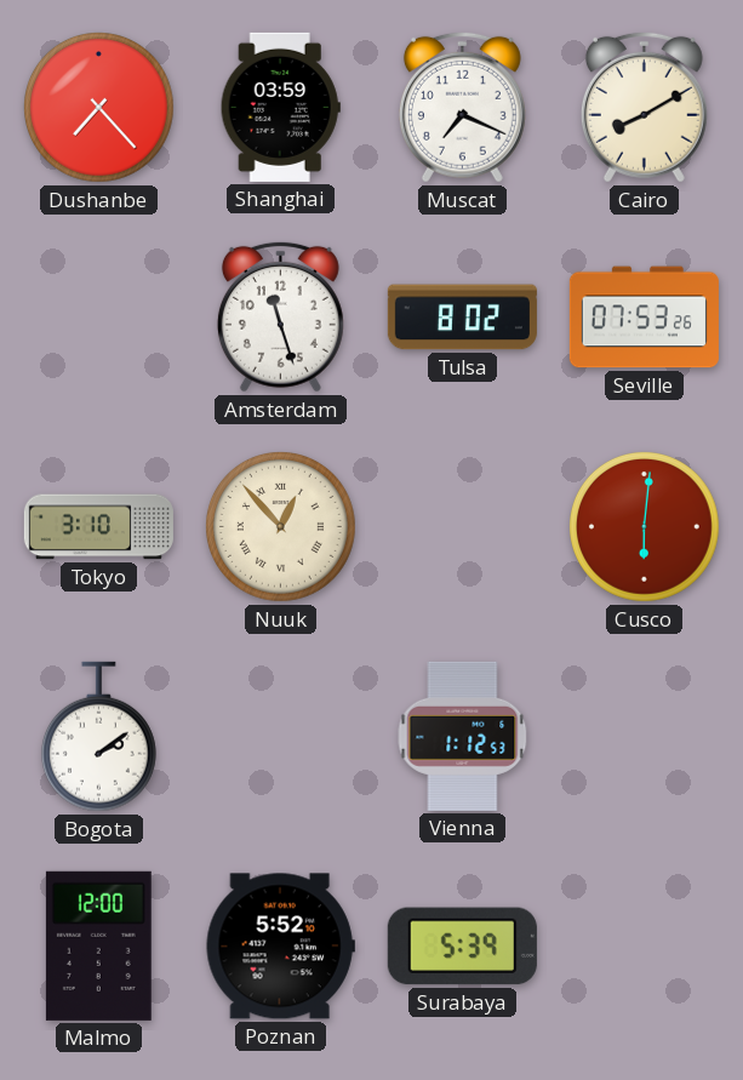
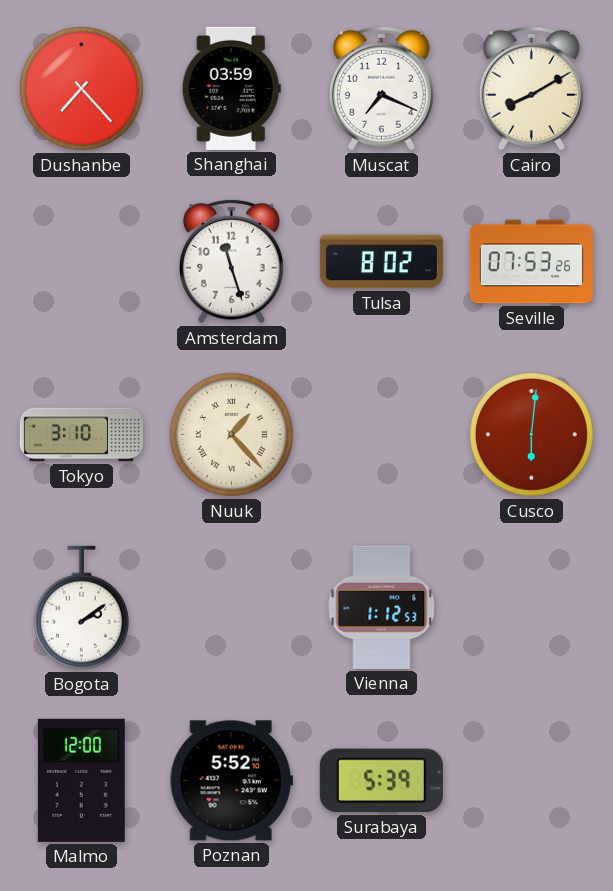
Nuuk: 12:53 -> 1:23 (232, 435)
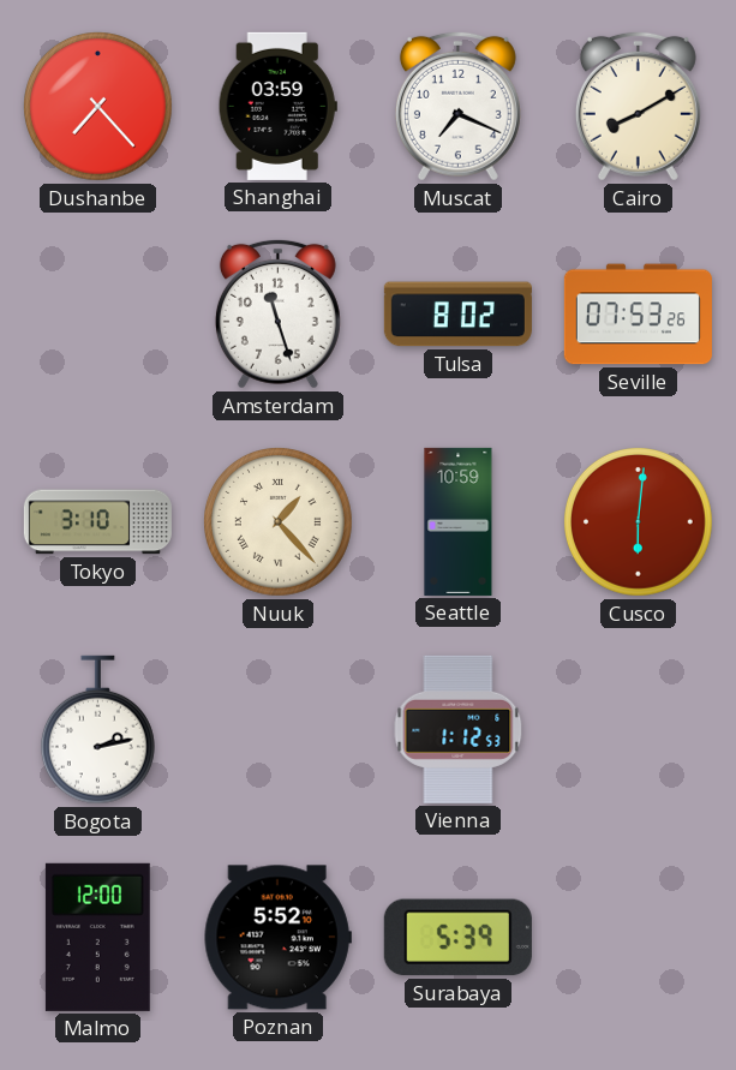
Seattle: none -> 10:59 (459, 521)
Bogota: 2:09 -> 2:13 (97, 730)
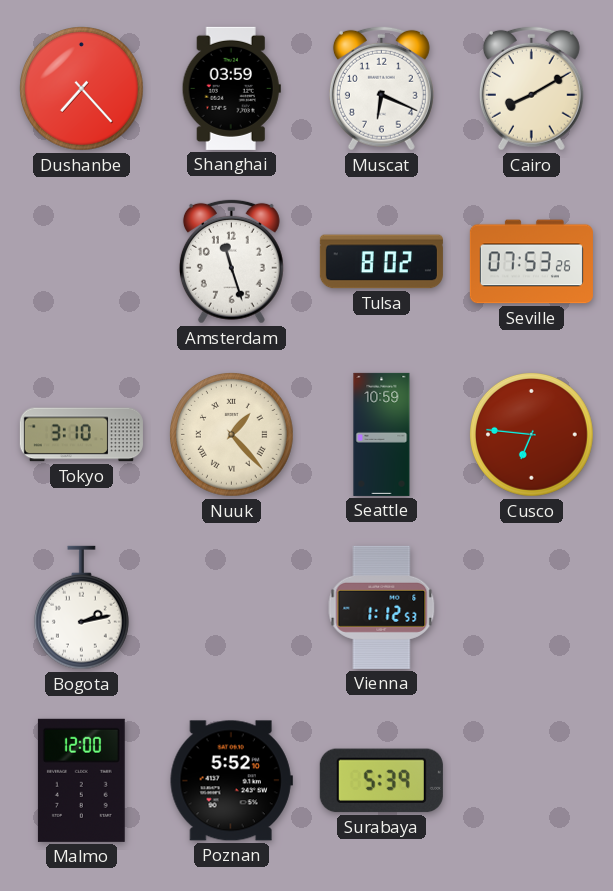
Muscat: 7:19 -> 6:19 (381, 88)
Cusco: 6:01 -> 6:46 (532, 435)
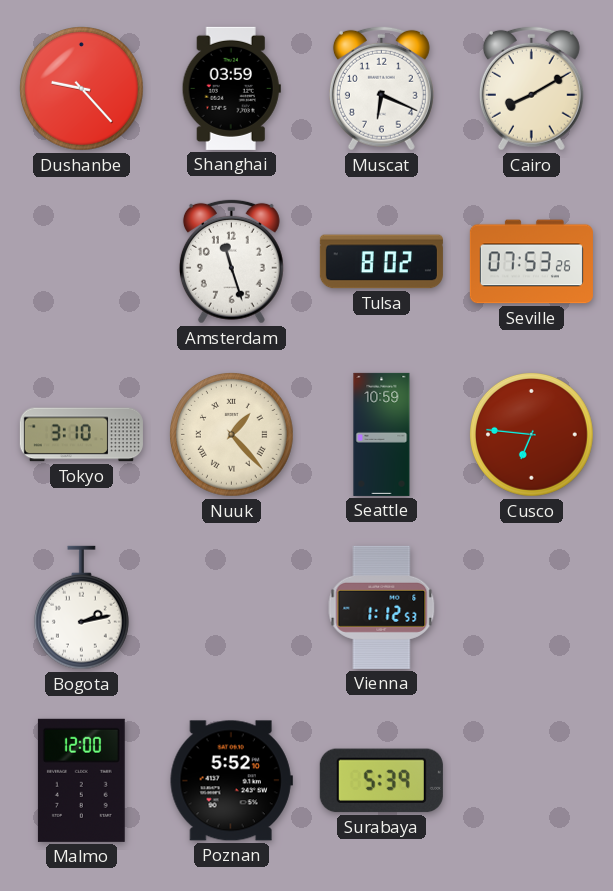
Dushanbe: 7:23 -> 9:23 (82, 89)
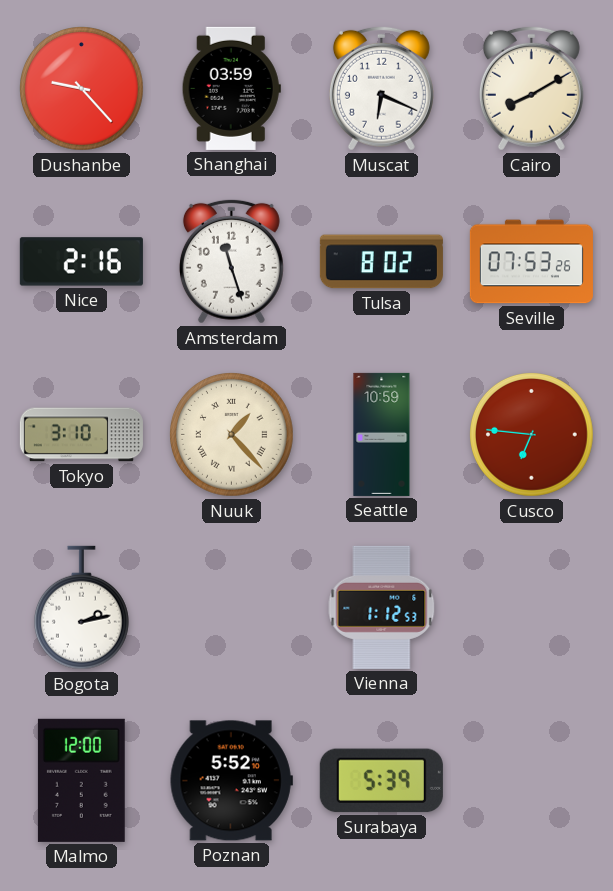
Nice: none -> 2:16 (81, 262)
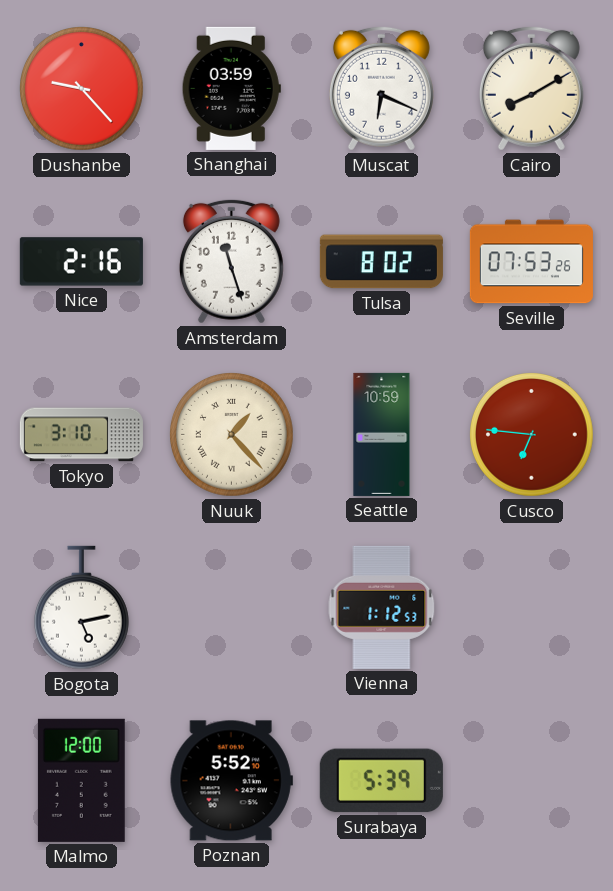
Bogota: 2:13 -> 5:13 (81, 608)
